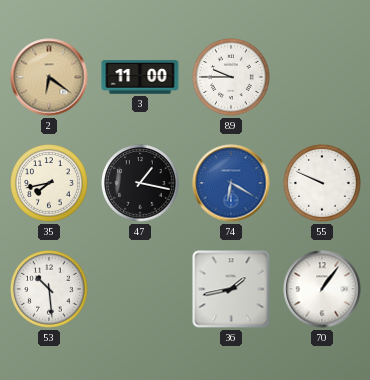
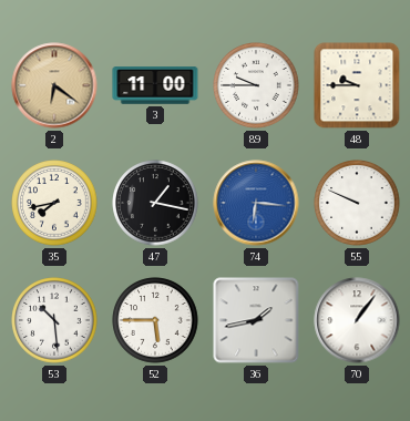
48: none -> 9:45 (357, 85)
74: 6:20 -> 6:16 (256, 203)
52: none -> 5:45 (155, 320)
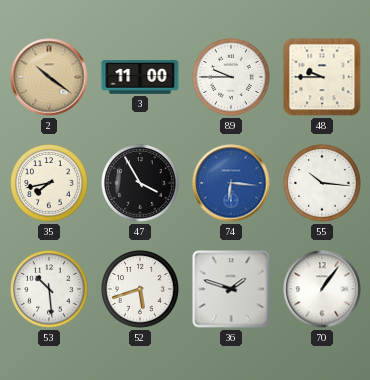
2: 6:21 -> 10:21 (49, 77)
47: 1:17 -> 3:55 (140, 183)
55: 9:49 -> 10:16 (322, 183)
52: 5:45 -> 5:42 (140, 289)
36: 1:43 -> 1:48 (231, 289)
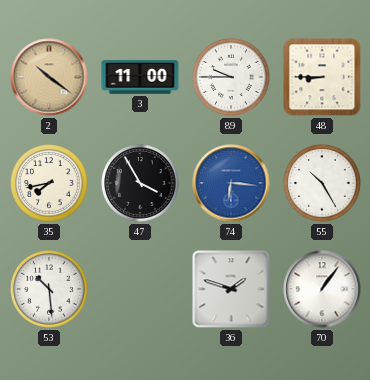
48: 9:45 -> 8:45 (322, 77)
55: 10:16 -> 10:25 (322, 183)
52: 5:42 -> none (140, 289)
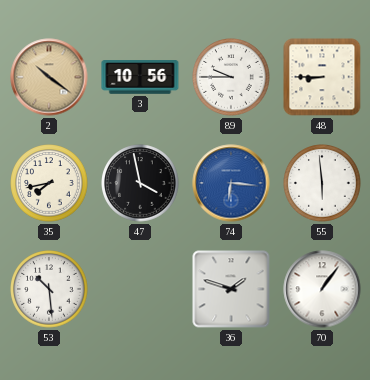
3: 11:00 -> 10:56 (140, 77)
47: 3:55 -> 3:58 (140, 183)
55: 10:25 -> 5:59 (322, 183)
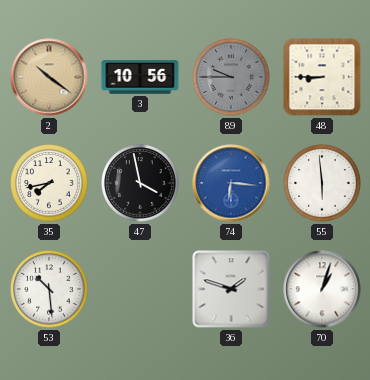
89 dial: white -> grey (231, 77)
70: 1:06 -> 1:03 (322, 289)
